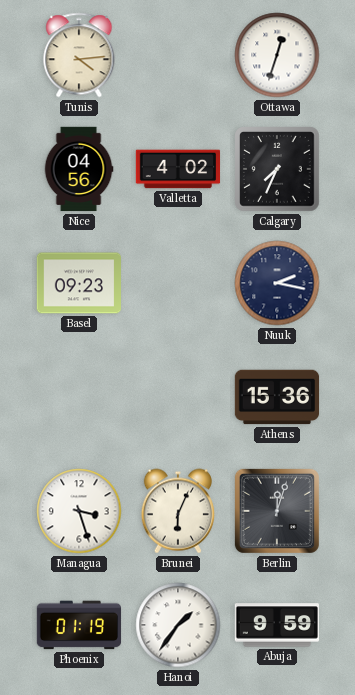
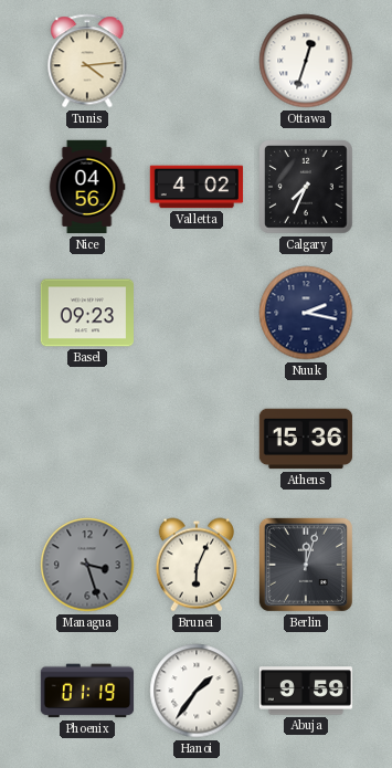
Managua dial: white -> grey (87, 565)
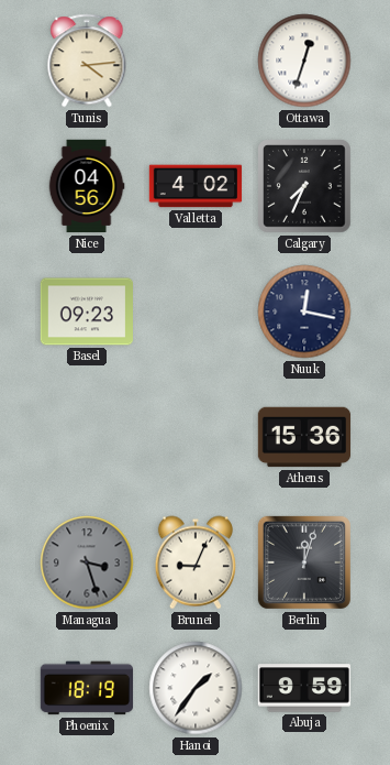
Nuuk: 2:17 -> 12:17 (304, 312)
Brunei: 6:04 -> 9:04 (196, 562)
Phoenix: 01:19 -> 18:19 (87, 688)
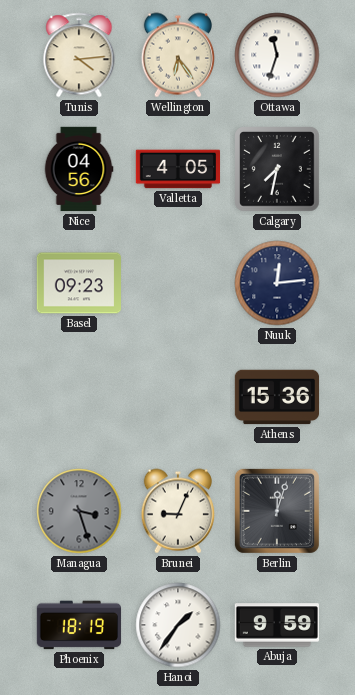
Wellington: none -> 6:24 (178, 55)
Ottawa: 12:33 -> 11:33 (277, 55)
Valletta: 4:02 -> 4:05 (178, 169)
Calgary: 7:34 -> 7:32 (278, 170)
Nuuk: 12:17 -> 12:14 (277, 283)
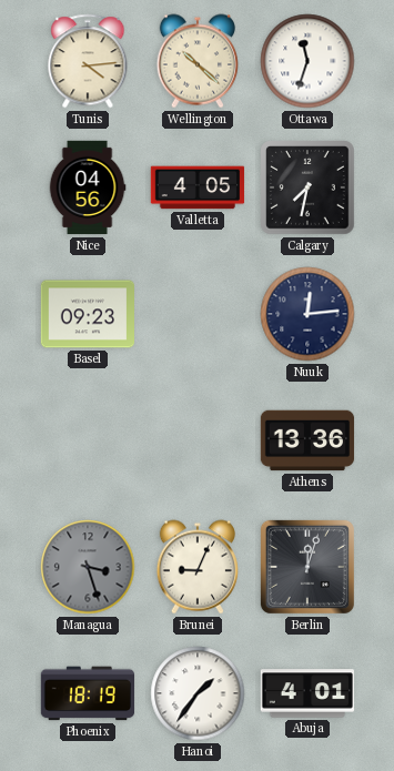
Wellington: 6:24 -> 10:22 (198, 61)
Athens: 15:36 -> 13:36 (307, 440)
Abuja: 9:59 -> 4:01 (307, 693)
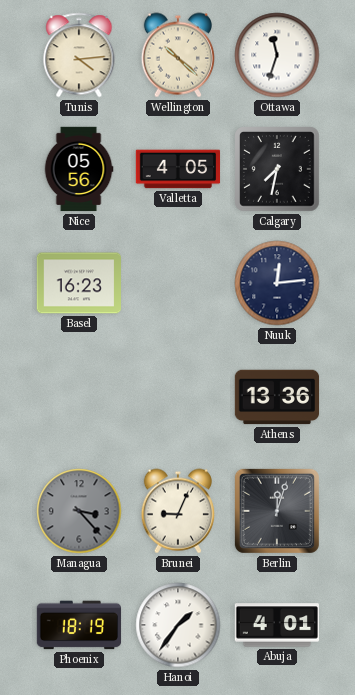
Nice: 04:56 -> 05:56 (79, 169)
Basel: 09:23 -> 16:23 (78, 283)
Managua: 3:27 -> 3:23 (79, 511)
